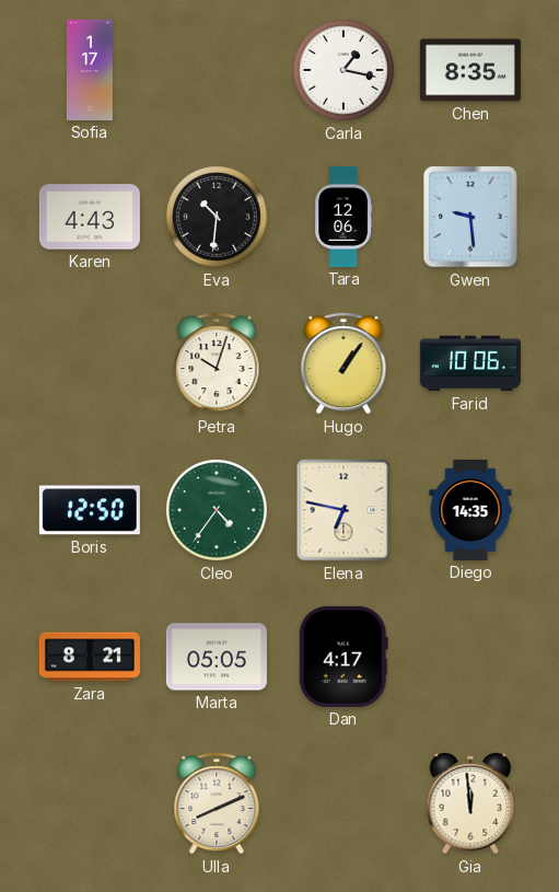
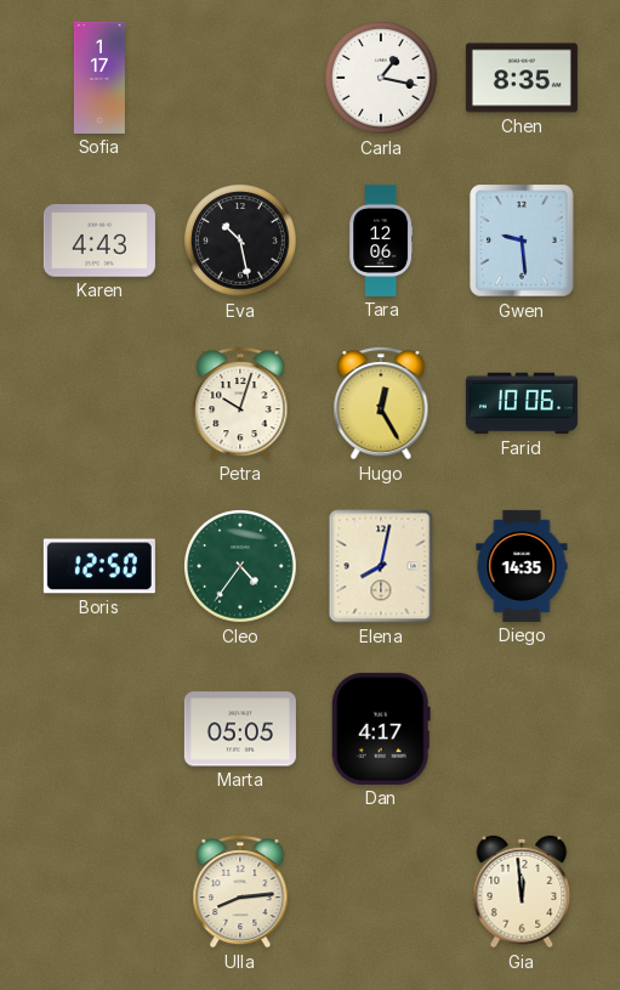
Eva: 10:31 -> 10:28 (241, 242)
Hugo: 1:06 -> 12:25 (381, 405)
Elena: 6:47 -> 8:02 (381, 566)
Zara: 8:21 -> none (90, 657)
Ulla: 8:11 -> 8:14 (240, 893)
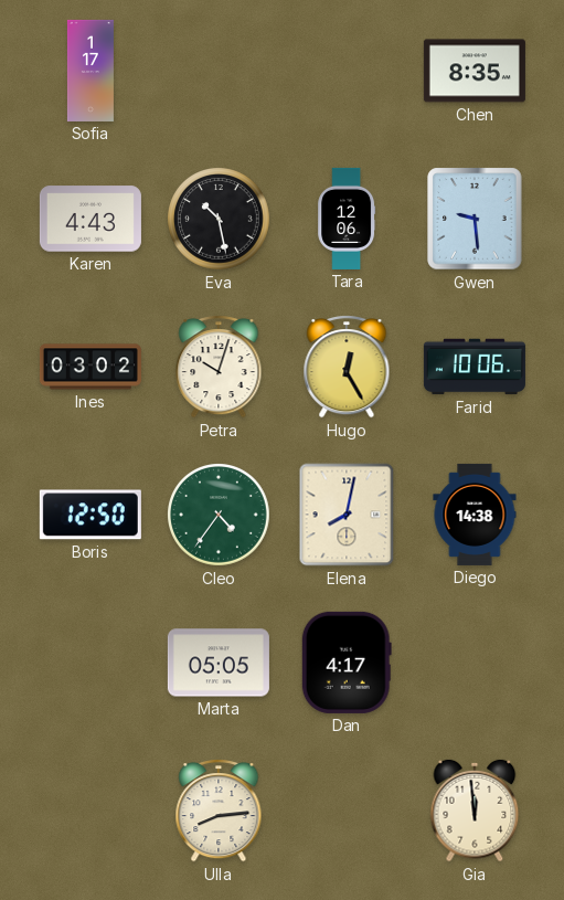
Carla: 1:17 -> none (382, 79)
Ines: none -> 03:02 (91, 367)
Diego: 14:35 -> 14:38 (475, 515)
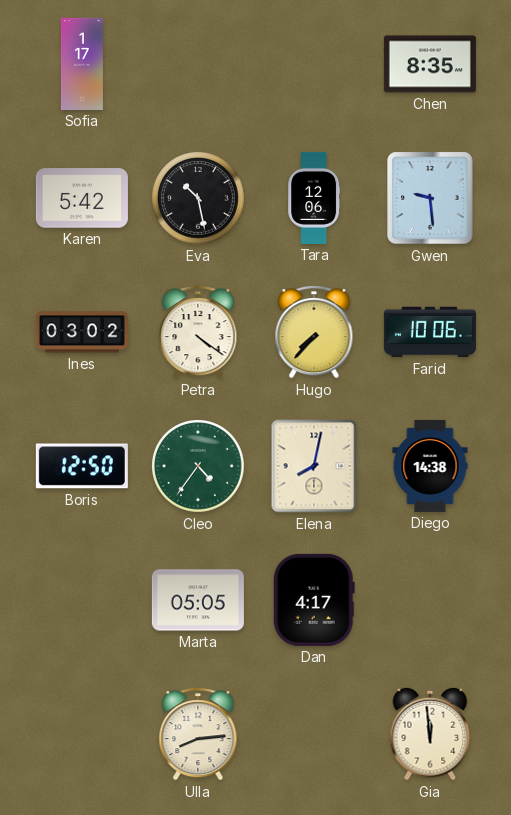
Karen: 4:43 -> 5:42 (82, 198)
Petra: 10:03 -> 4:21 (198, 333)
Hugo: 12:25 -> 7:37 (314, 333)
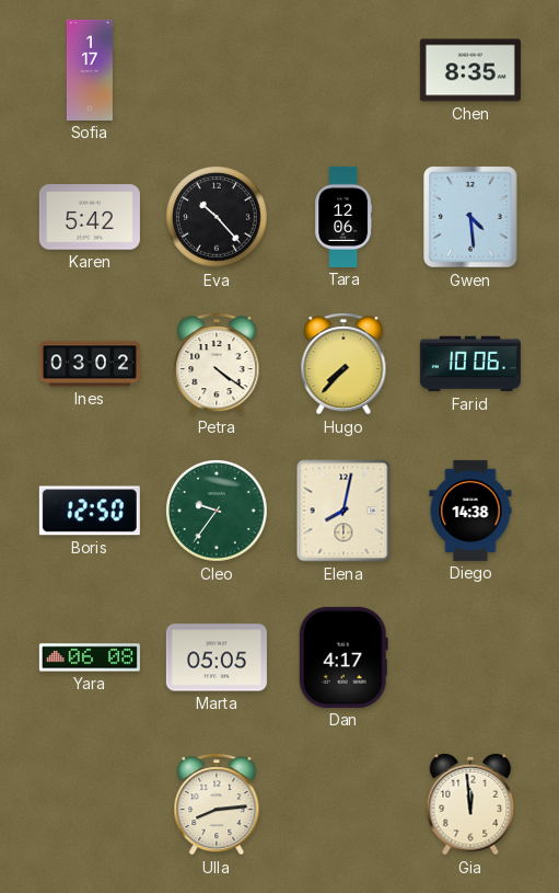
Eva: 10:28 -> 10:23 (218, 218)
Gwen: 9:29 -> 4:29 (470, 217)
Cleo: 4:36 -> 9:36 (218, 512)
Yara: none -> 06:08 (90, 657)
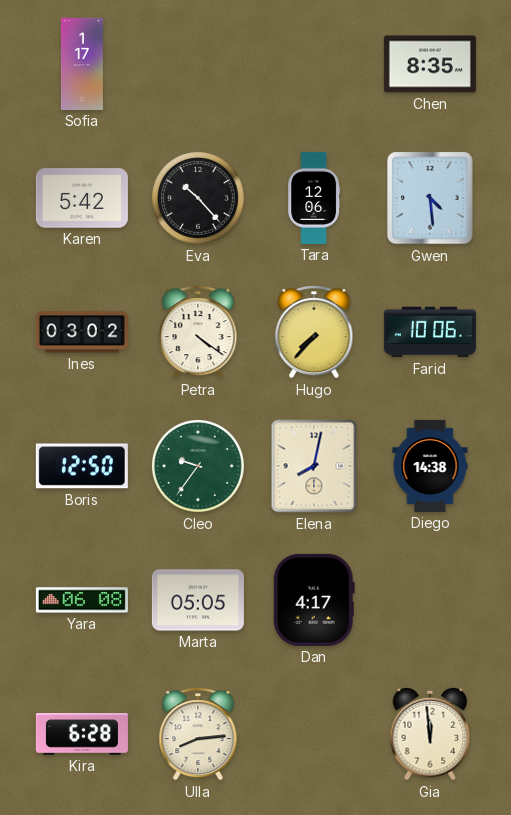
Kira: none -> 6:28 (82, 734)
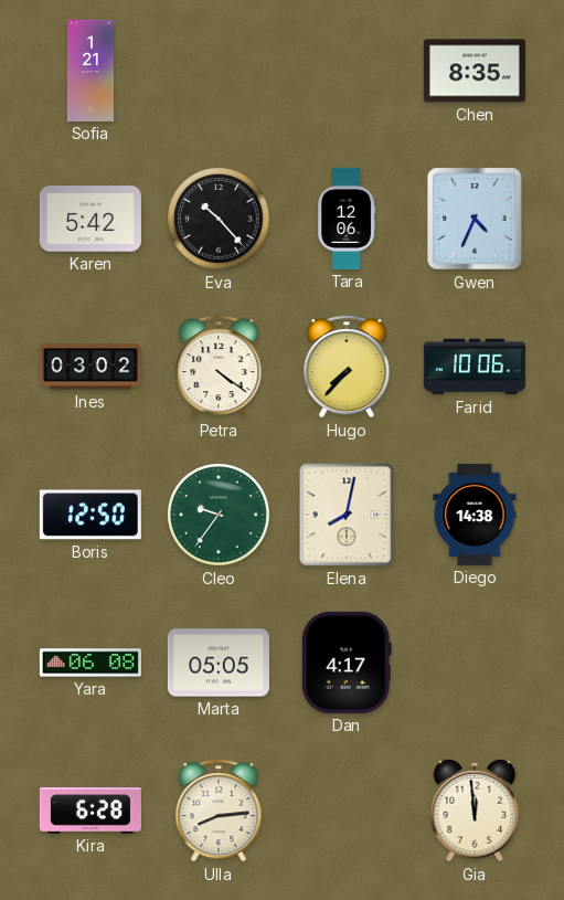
Sofia: 1:17 -> 1:21 (91, 71)
Gwen: 4:29 -> 4:34 (475, 219)
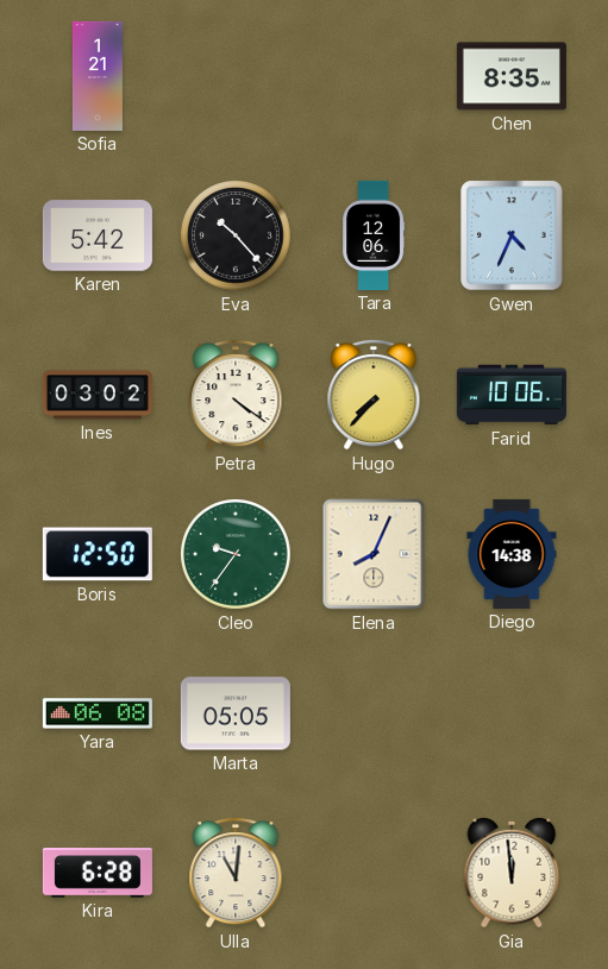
Elena: 8:02 -> 8:04 (374, 554)
Dan: 4:17 -> none (347, 663)
Ulla: 8:14 -> 11:01 (236, 874)
